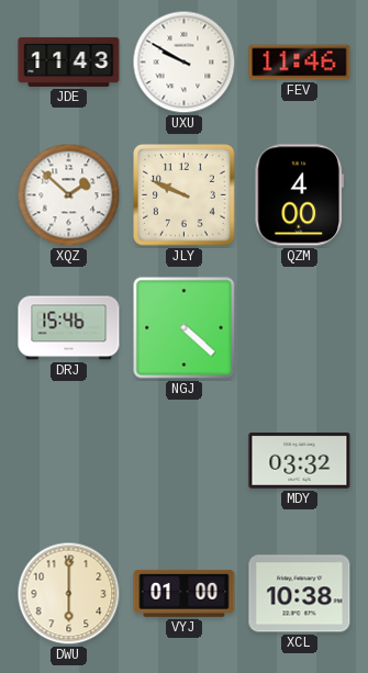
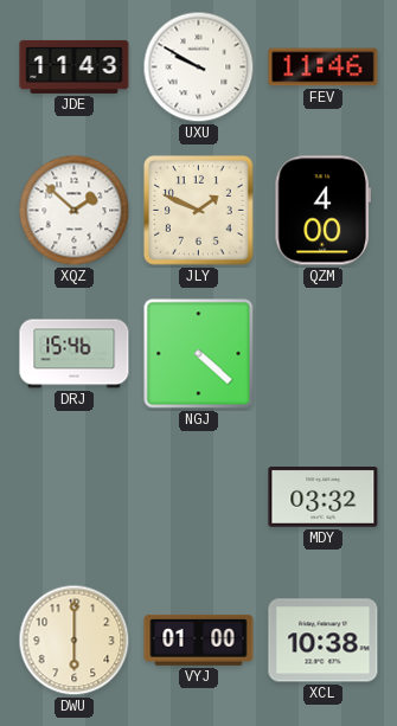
JLY: 9:49 -> 1:49 (199, 211)
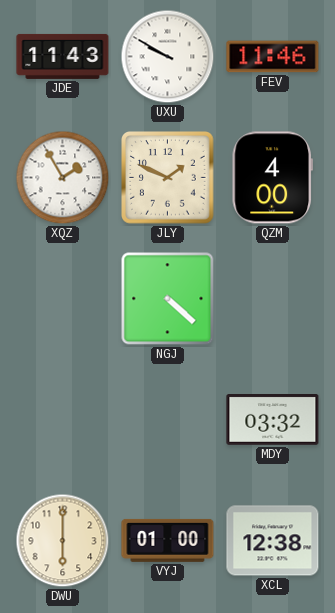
XQZ: 1:52 -> 1:55 (63, 178)
DRJ: 15:46 -> none (75, 354)
XCL: 10:38 -> 12:38 (273, 541)
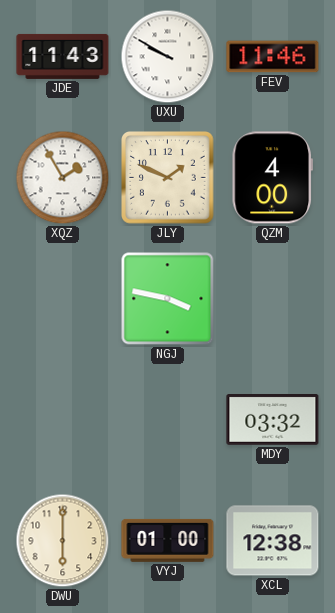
NGJ: 4:22 -> 3:47 (168, 299)
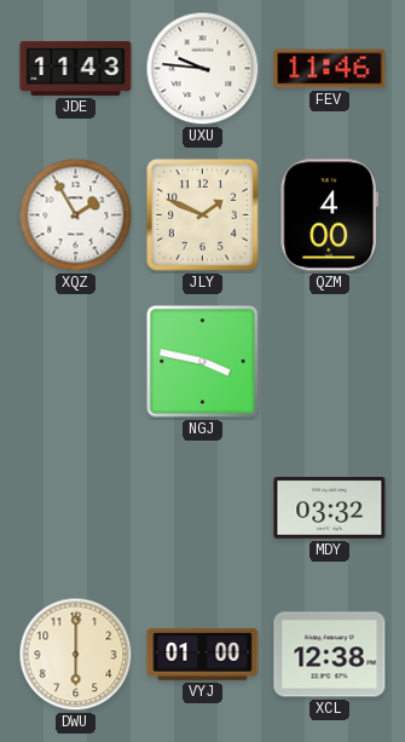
UXU: 9:50 -> 9:46 (203, 69)
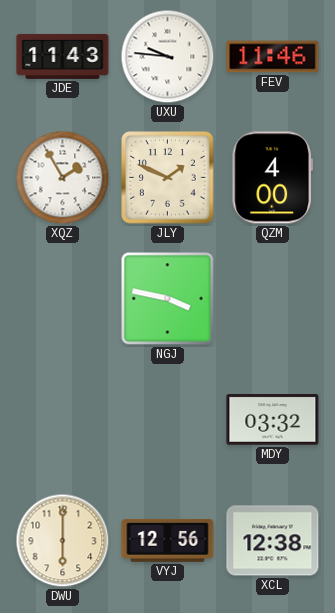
VYJ: 01:00 -> 12:56 (168, 540)
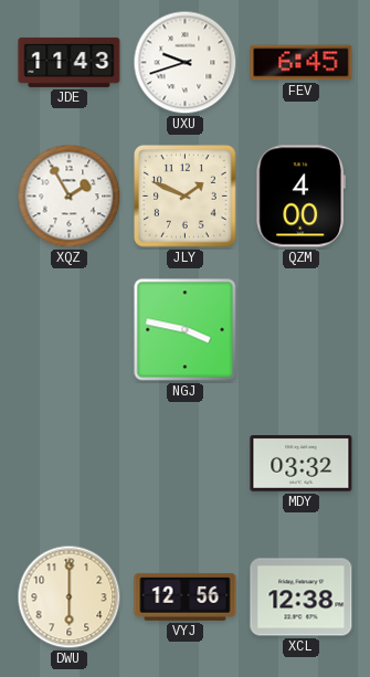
UXU: 9:46 -> 9:42 (186, 63)
FEV: 11:46 -> 6:45 (302, 63)
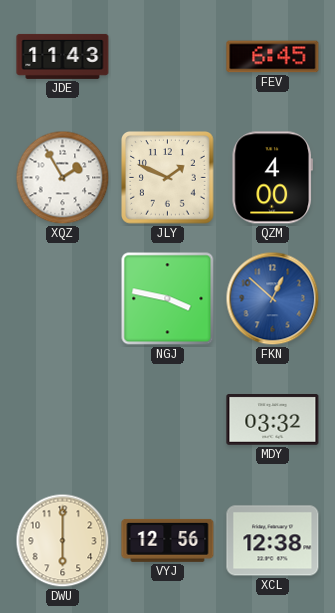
UXU: 9:42 -> none (186, 63)
FKN: none -> 12:52 (273, 299)
